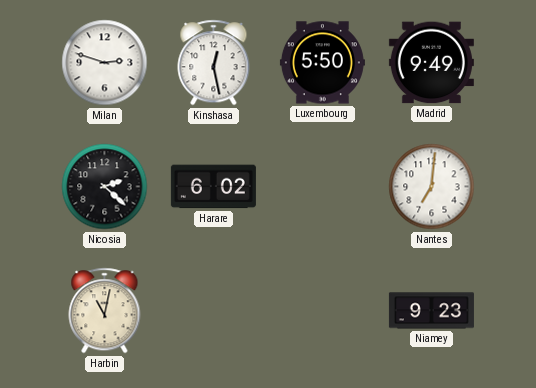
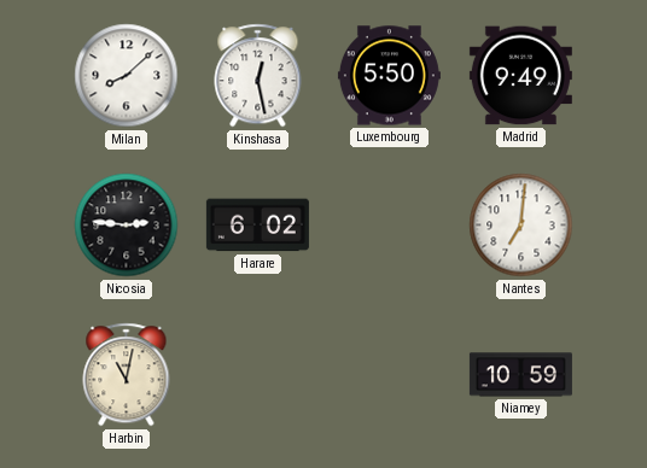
Milan: 2:48 -> 8:08 (127, 76)
Nicosia: 2:22 -> 2:46 (127, 226)
Niamey: 9:23 -> 10:59 (520, 375)
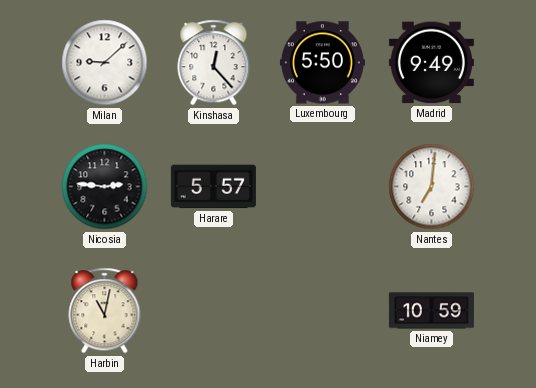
Milan: 8:08 -> 9:08 (105, 63)
Kinshasa: 12:28 -> 12:23 (214, 63)
Harare: 6:02 -> 5:57 (213, 187)
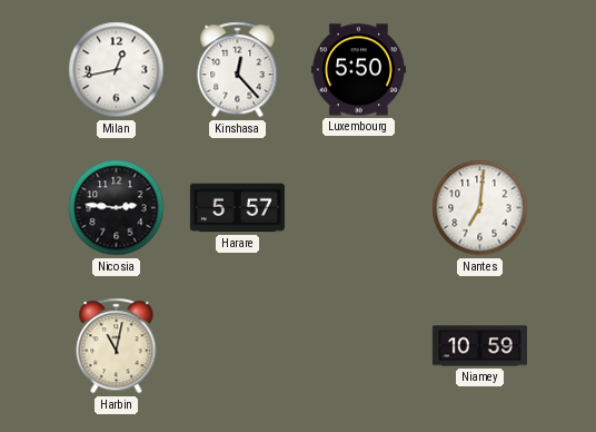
Milan: 9:08 -> 12:43 (117, 70)
Madrid: 9:49 -> none (431, 63)
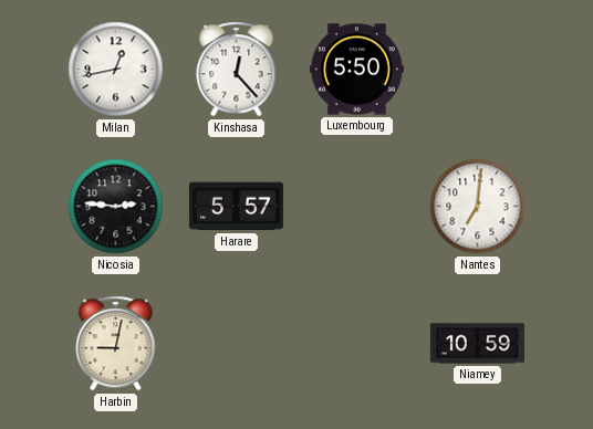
Harbin: 11:02 -> 9:02 (116, 344)
